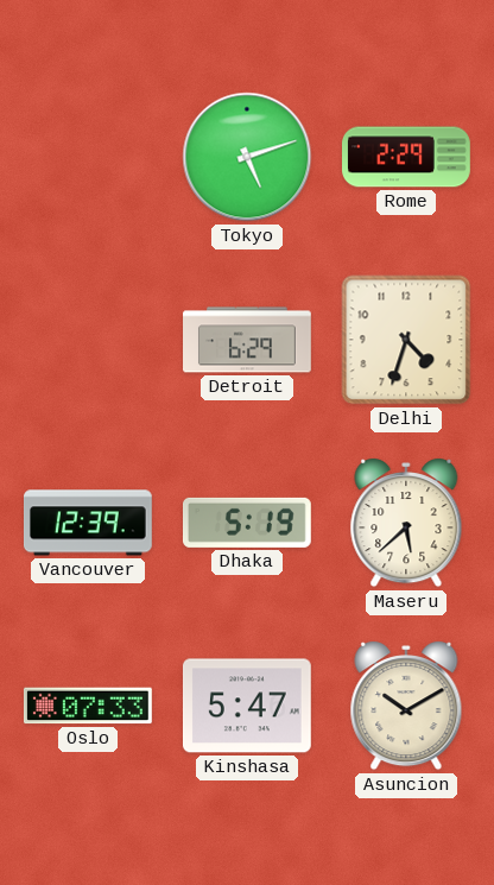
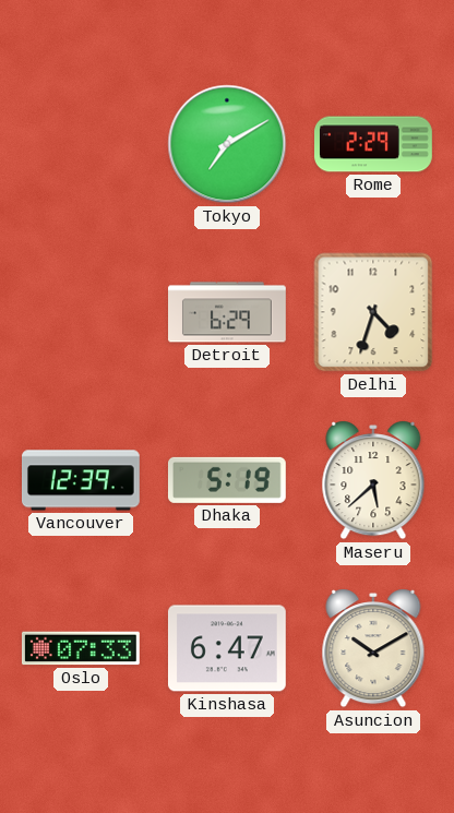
Tokyo: 5:12 -> 7:10 (227, 144)
Kinshasa: 5:47 -> 6:47 (227, 648)
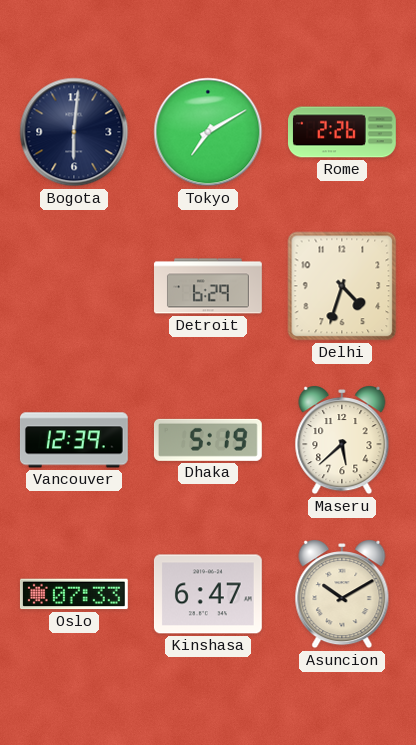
Bogota: none -> 6:01 (74, 132)
Rome: 2:29 -> 2:26 (343, 132)
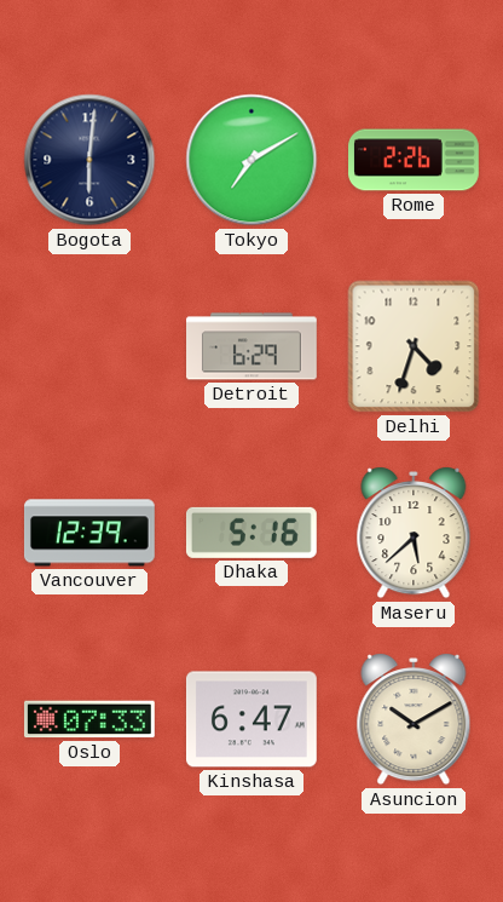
Dhaka: 5:19 -> 5:16 (251, 533)
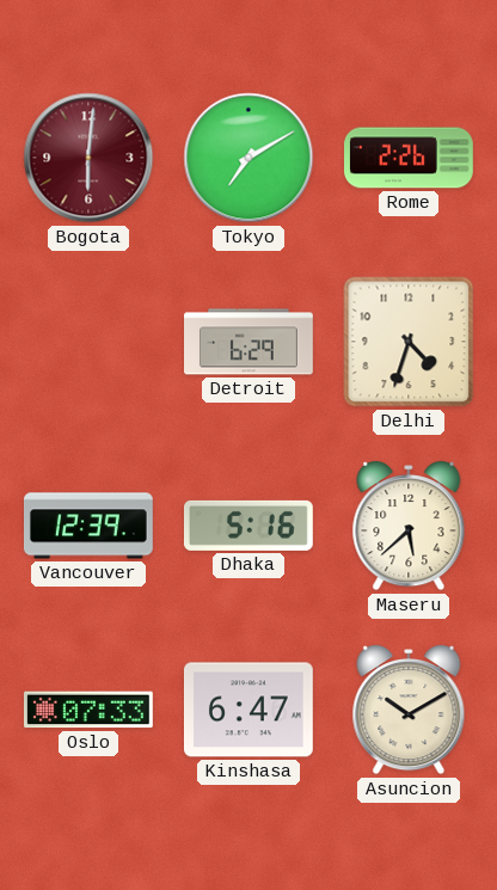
Bogota dial: navy -> burgundy (88, 158)
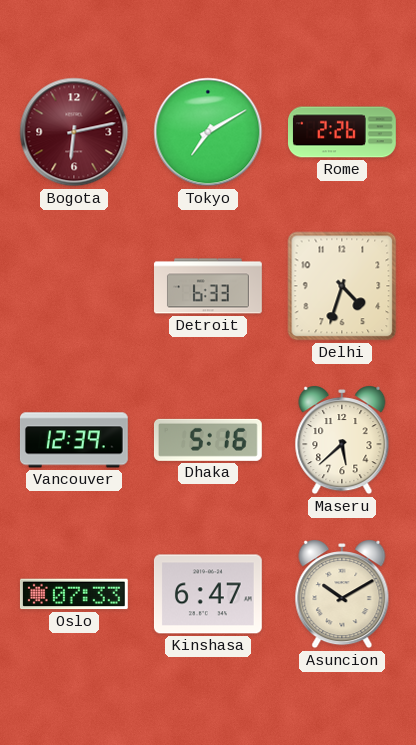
Bogota: 6:01 -> 6:13 (74, 132)
Detroit: 6:29 -> 6:33 (209, 286)
